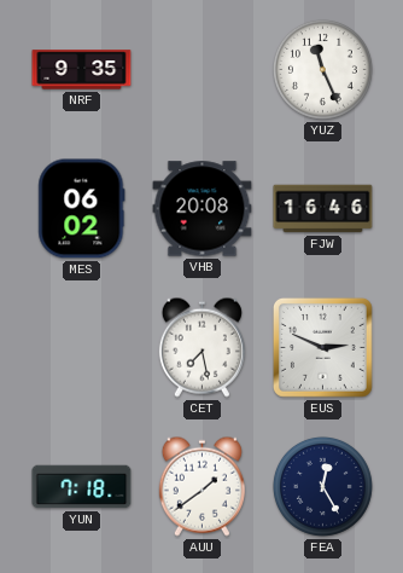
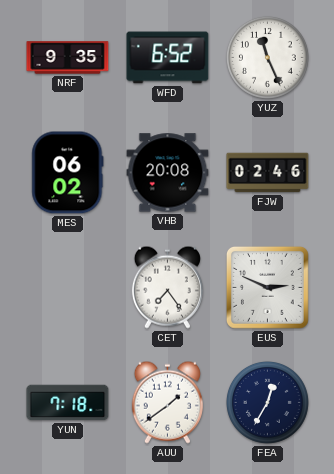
WFD: none -> 6:52 (168, 58)
FJW: 16:46 -> 02:46 (268, 173)
CET: 7:28 -> 7:24 (167, 287)
FEA: 12:25 -> 12:35 (267, 402)
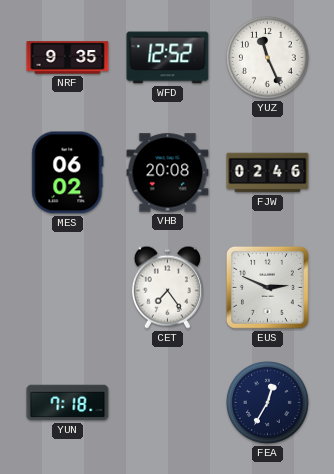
WFD: 6:52 -> 12:52 (168, 58)
AUU: 1:39 -> none (167, 402)
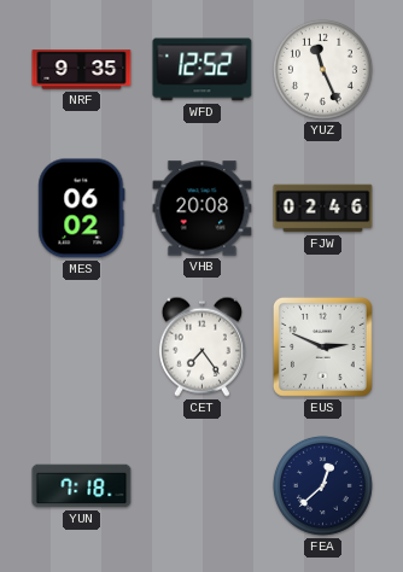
FEA: 12:35 -> 12:38 (322, 485)
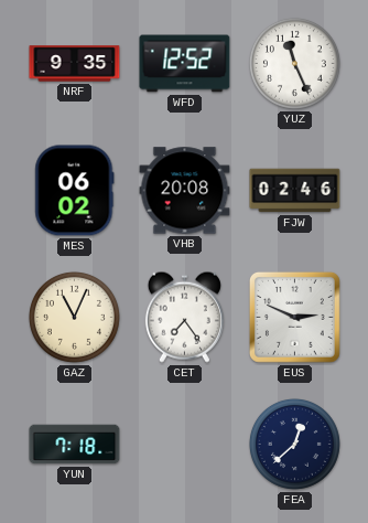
GAZ: none -> 11:04 (74, 317)
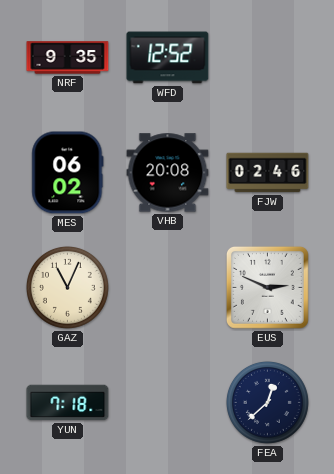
YUZ: 11:26 -> none (294, 63)
CET: 7:24 -> none (184, 317)
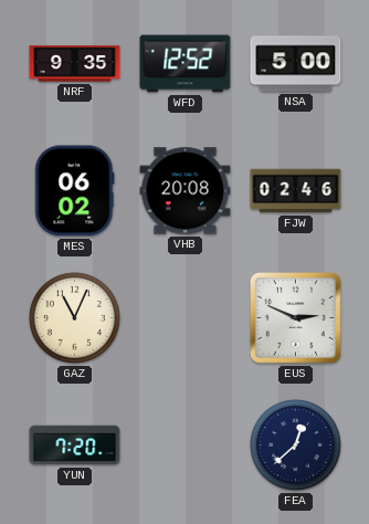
NSA: none -> 5:00 (296, 64)
YUN: 7:18 -> 7:20 (75, 446)
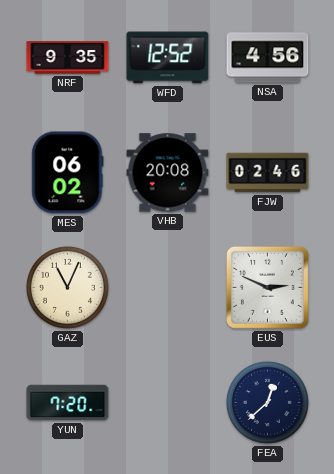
NSA: 5:00 -> 4:56 (268, 58)
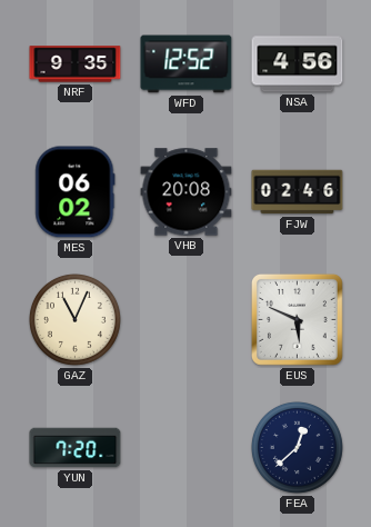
EUS: 2:49 -> 5:49 (297, 319)
